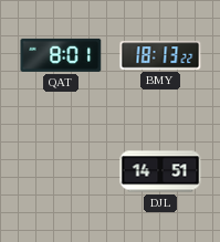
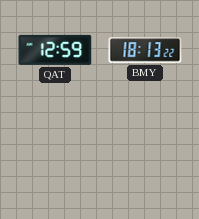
QAT: 8:01 -> 12:59 (55, 50)
DJL: 14:51 -> none (160, 171)
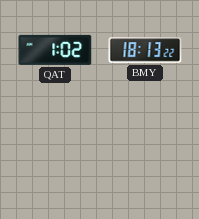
QAT: 12:59 -> 1:02 (55, 50)
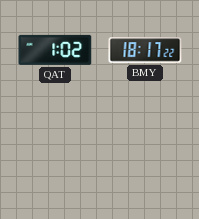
BMY: 18:13 -> 18:17 (145, 50)
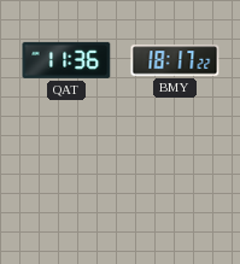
QAT: 1:02 -> 11:36 (66, 60)
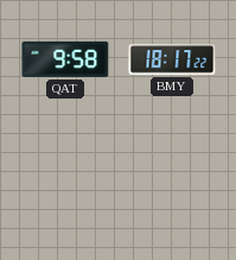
QAT: 11:36 -> 9:58 (65, 59)
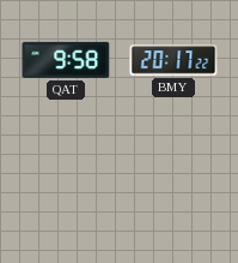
BMY: 18:17 -> 20:17 (173, 60)
